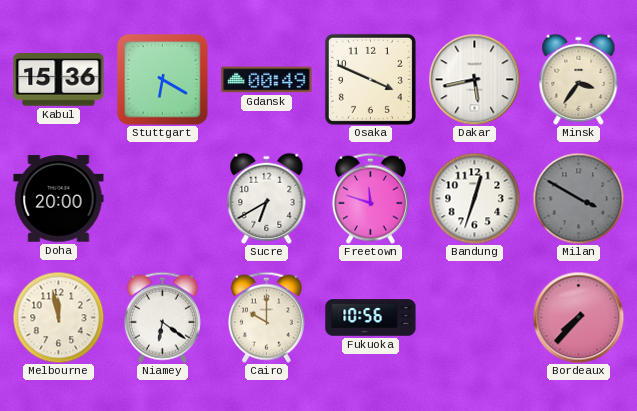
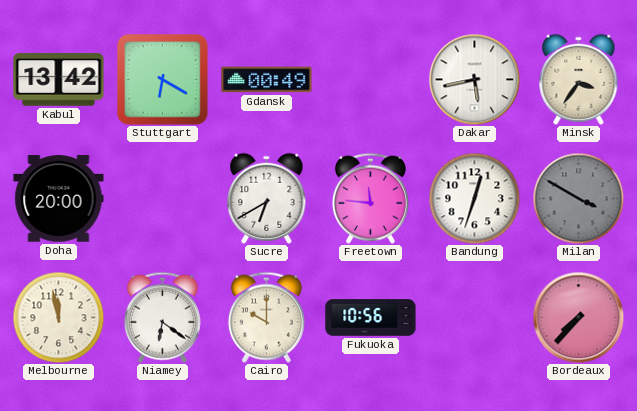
Kabul: 15:36 -> 13:42 (59, 80)
Osaka: 3:49 -> none (370, 79)
Freetown: 11:48 -> 11:46 (370, 198)
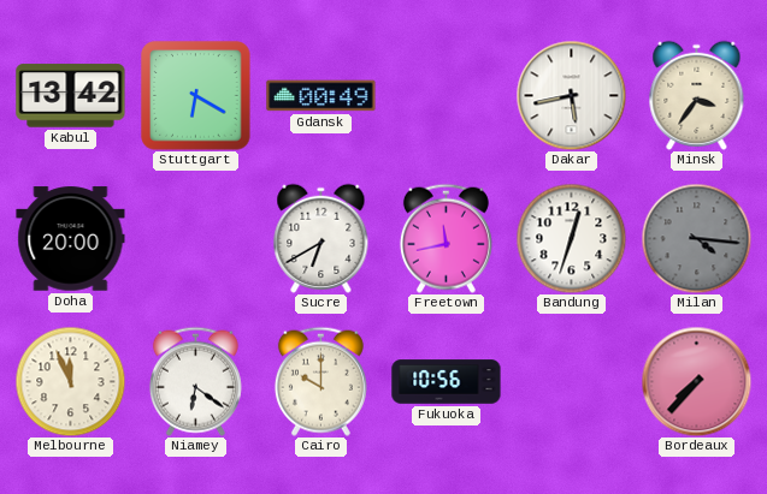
Freetown: 11:46 -> 11:43 (446, 238)
Milan: 3:50 -> 4:16 (696, 238)
Melbourne: 11:58 -> 11:56 (70, 381)
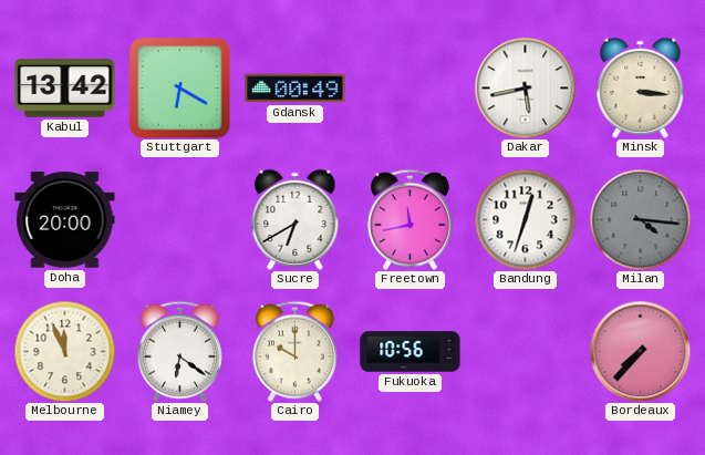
Minsk: 3:36 -> 3:16 (641, 87)
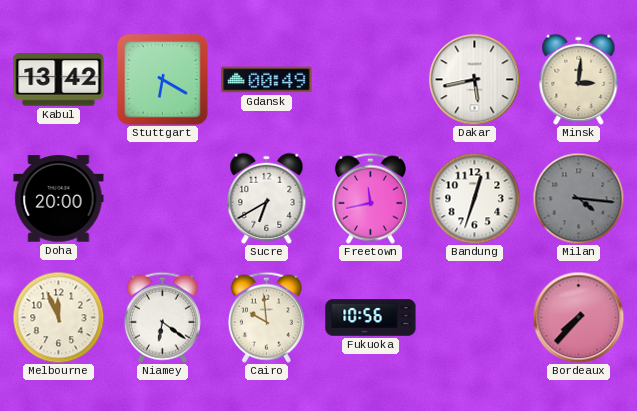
Minsk: 3:16 -> 3:01 (579, 79)
Cairo: 10:00 -> 9:59 (266, 317)
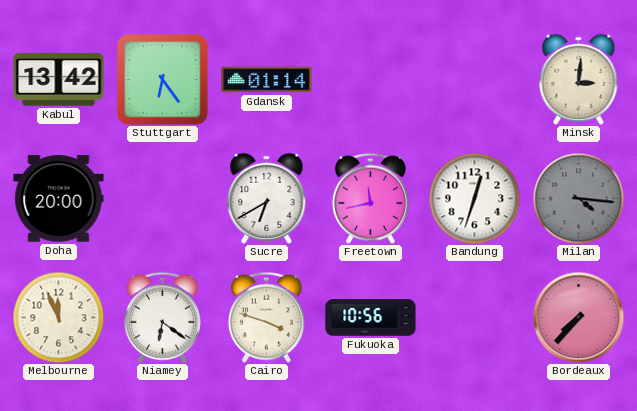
Stuttgart: 6:20 -> 6:24 (163, 80)
Gdansk: 00:49 -> 01:14 (267, 80)
Dakar: 5:43 -> none (474, 79)
Cairo: 9:59 -> 3:48 (266, 317)
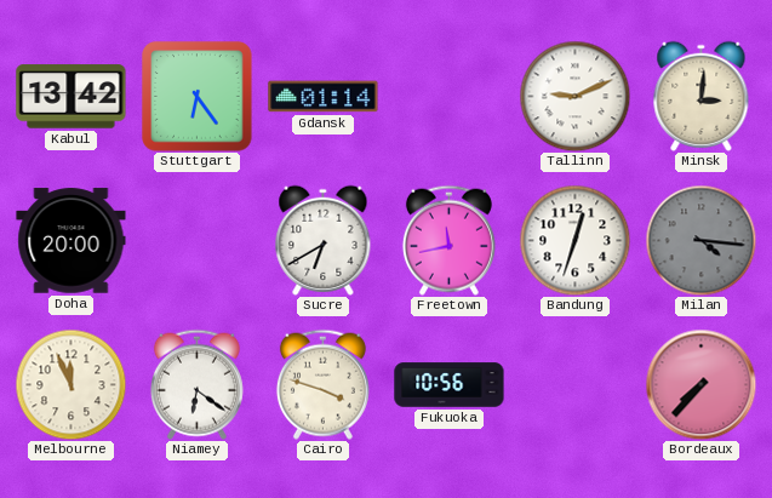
Tallinn: none -> 9:11 (574, 96)
